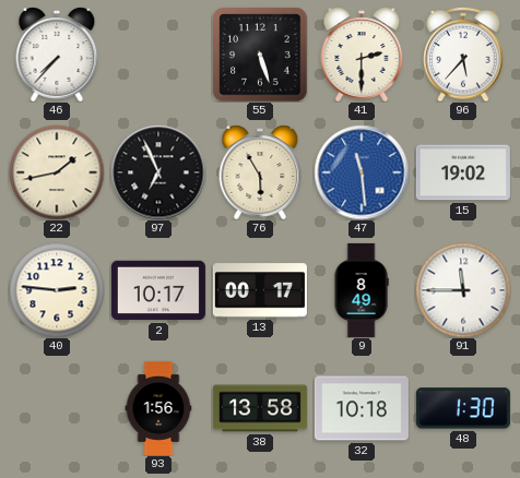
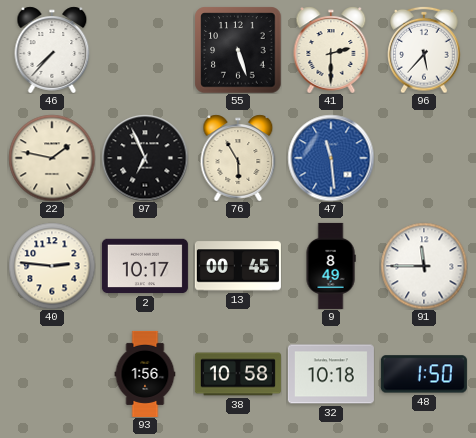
22: 1:43 -> 1:47 (52, 158)
15: 19:02 -> none (463, 172)
13: 00:17 -> 00:45 (238, 266)
38: 13:58 -> 10:58 (238, 374)
48: 1:30 -> 1:50 (424, 374)
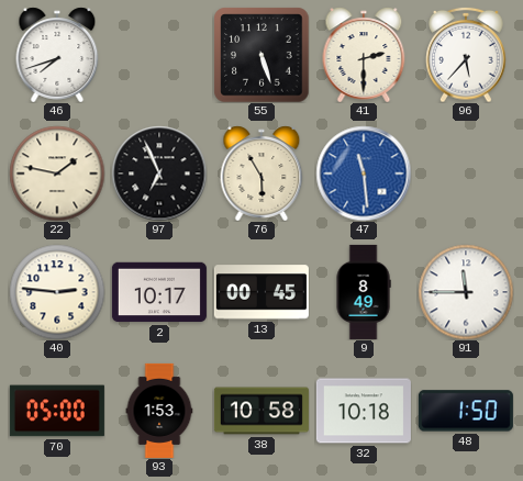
46: 7:37 -> 7:42 (57, 55)
70: none -> 05:00 (57, 411)
93: 1:56 -> 1:53 (159, 411)
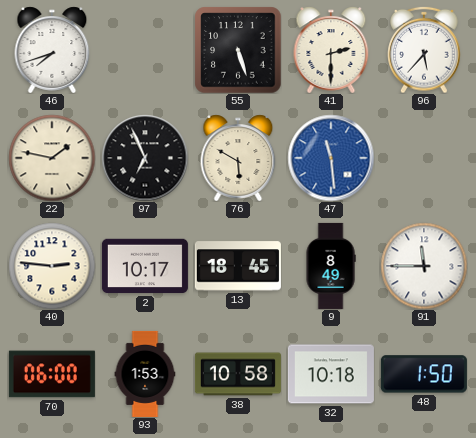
76: 5:55 -> 5:50 (238, 158)
13: 00:45 -> 18:45 (238, 266)
70: 05:00 -> 06:00 (52, 374)
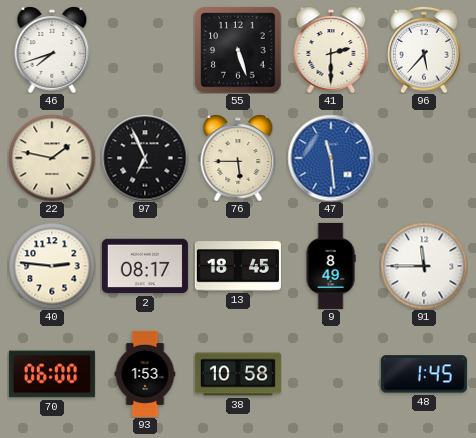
76: 5:50 -> 5:45 (238, 158)
2: 10:17 -> 08:17 (145, 266)
32: 10:18 -> none (331, 374)
48: 1:50 -> 1:45 (424, 374)
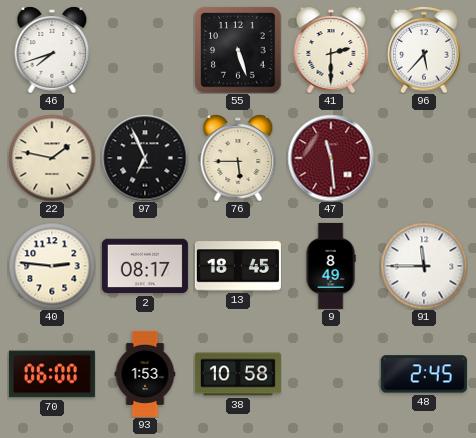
47 dial: blue -> burgundy (331, 158)
48: 1:45 -> 2:45 (424, 374)
